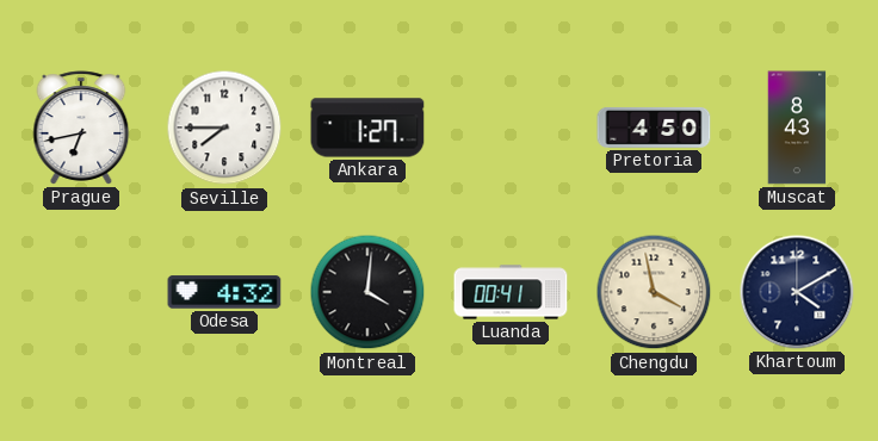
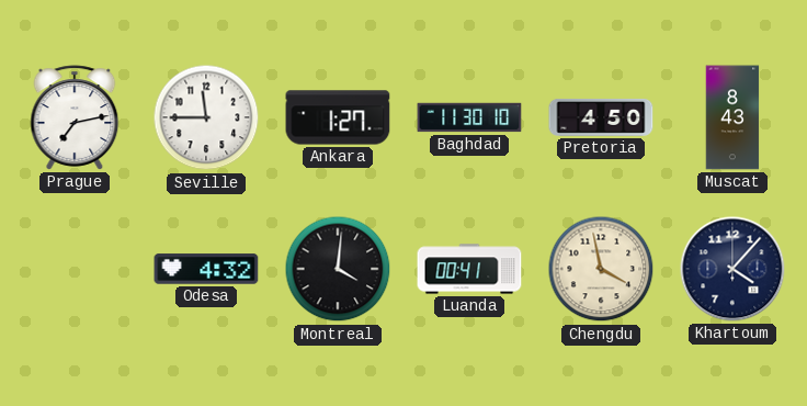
Prague: 6:43 -> 7:13 (75, 117)
Seville: 7:45 -> 11:45 (206, 117)
Baghdad: none -> 11:30 (469, 117)
Khartoum: 4:10 -> 4:07 (732, 269)
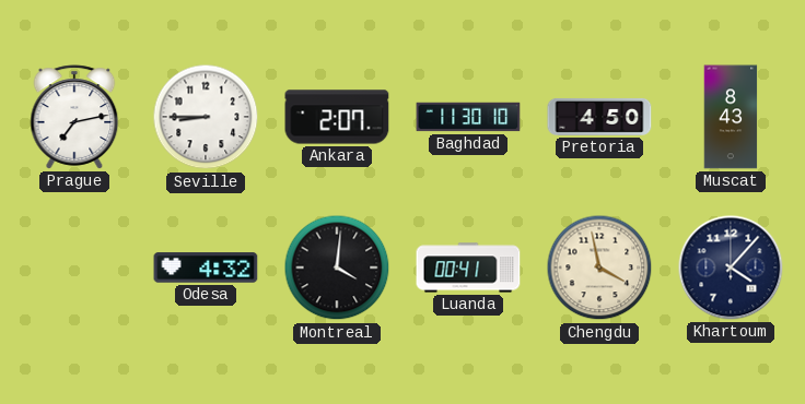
Seville: 11:45 -> 8:45 (206, 117)
Ankara: 1:27 -> 2:07 (337, 117)
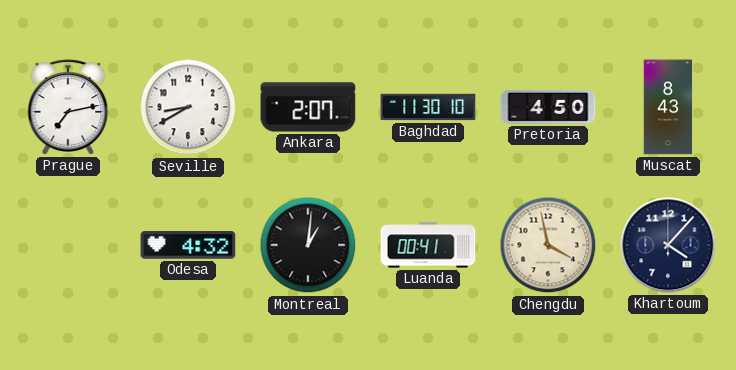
Seville: 8:45 -> 8:40 (188, 107)
Montreal: 4:01 -> 1:01 (308, 245)
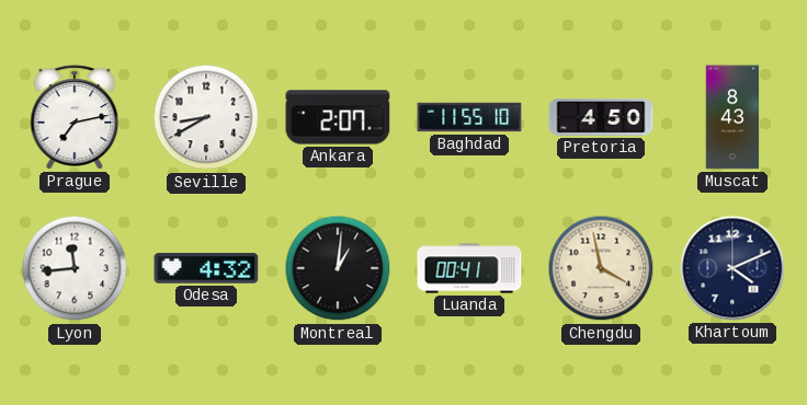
Baghdad: 11:30 -> 11:55 (469, 117)
Lyon: none -> 11:44 (75, 268)
Khartoum: 4:07 -> 4:11 (732, 268)
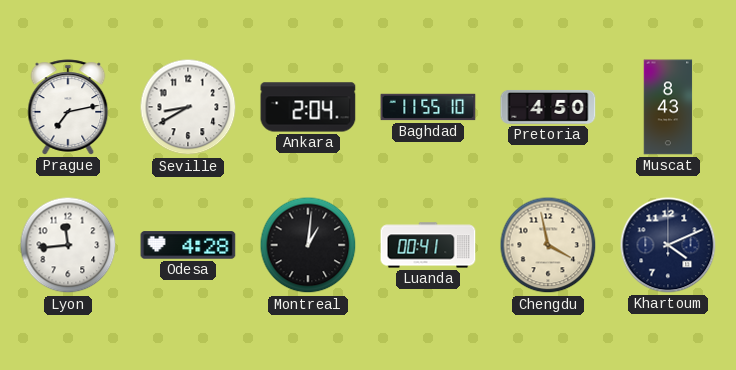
Ankara: 2:07 -> 2:04 (308, 107)
Odesa: 4:32 -> 4:28 (188, 245)
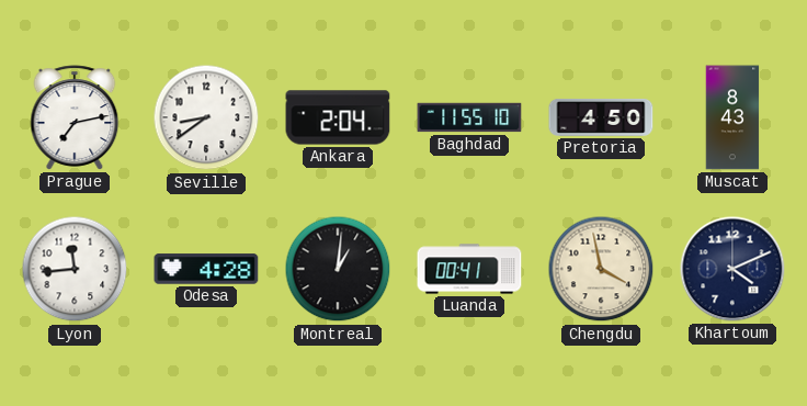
Seville: 8:40 -> 8:39 (206, 117)
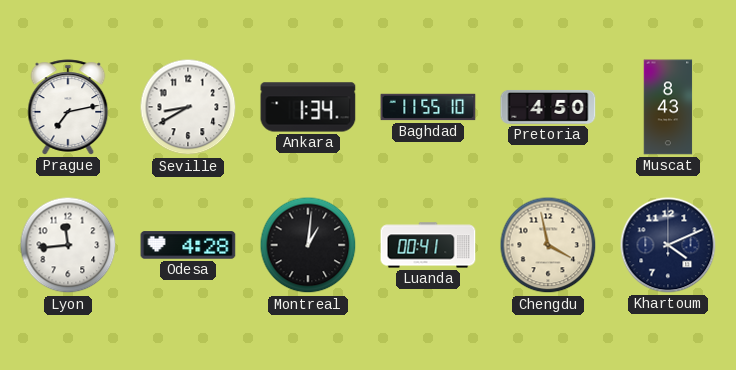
Seville: 8:39 -> 8:40 (188, 107)
Ankara: 2:04 -> 1:34 (308, 107)
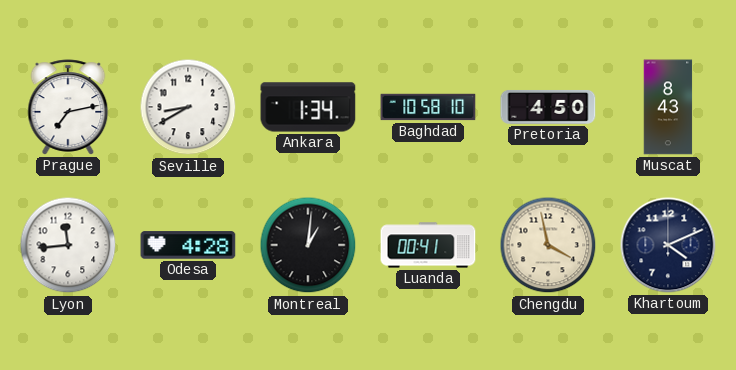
Baghdad: 11:55 -> 10:58 (428, 107)
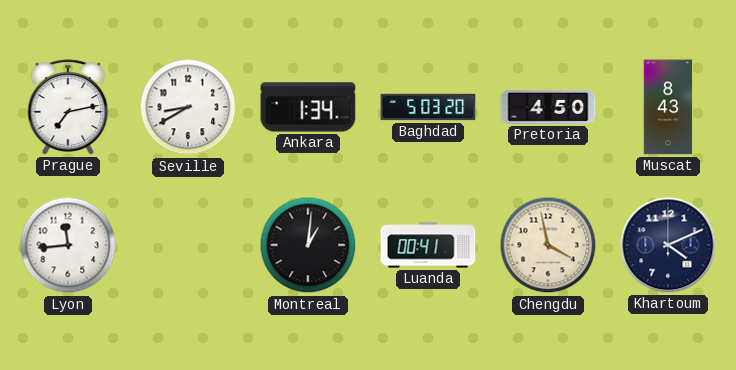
Baghdad: 10:58 -> 5:03 (428, 107)
Odesa: 4:28 -> none (188, 245)
